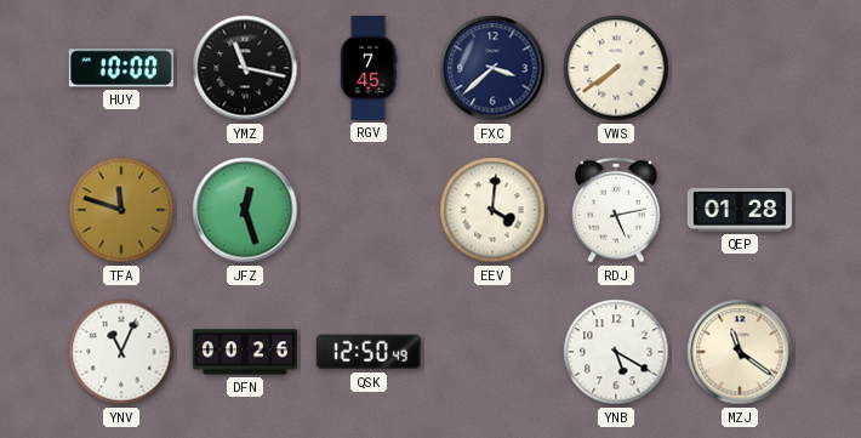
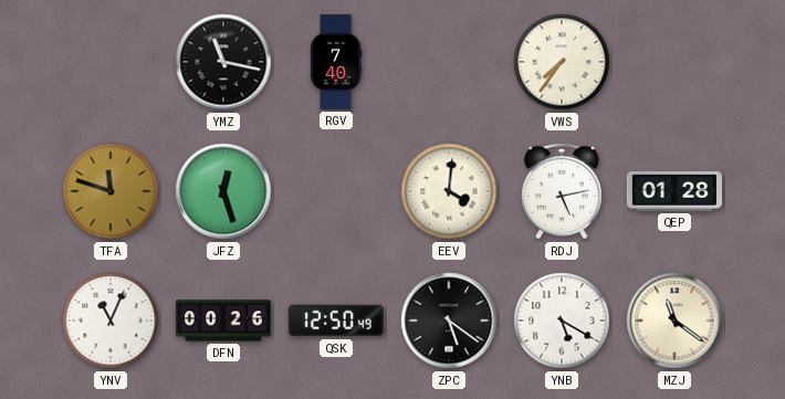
HUY: 10:00 -> none (121, 68)
RGV: 7:45 -> 7:40 (336, 62)
FXC: 3:38 -> none (492, 68)
VWS: 7:39 -> 7:36 (562, 62)
ZPC: none -> 5:21 (449, 321)
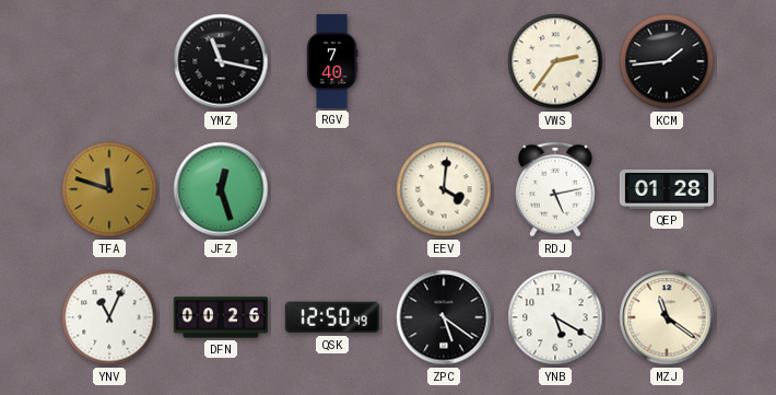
VWS: 7:36 -> 2:36 (555, 61)
KCM: none -> 1:44 (667, 61)
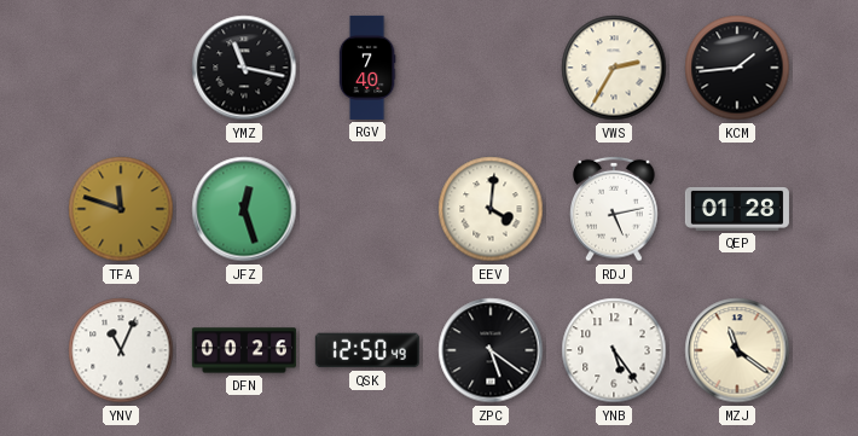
VWS: 2:36 -> 2:35 (614, 68)
YNB: 5:20 -> 5:24 (614, 350)
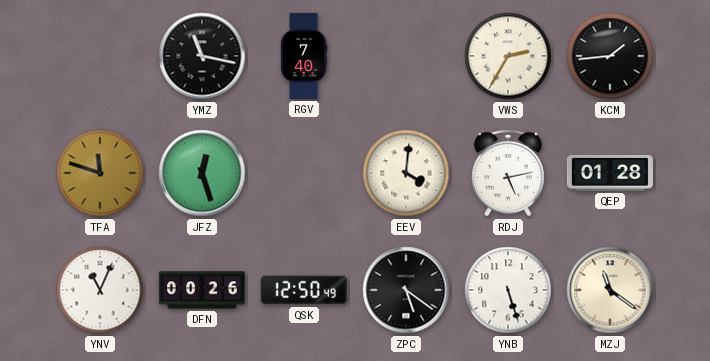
YNB: 5:24 -> 5:27 (508, 290)
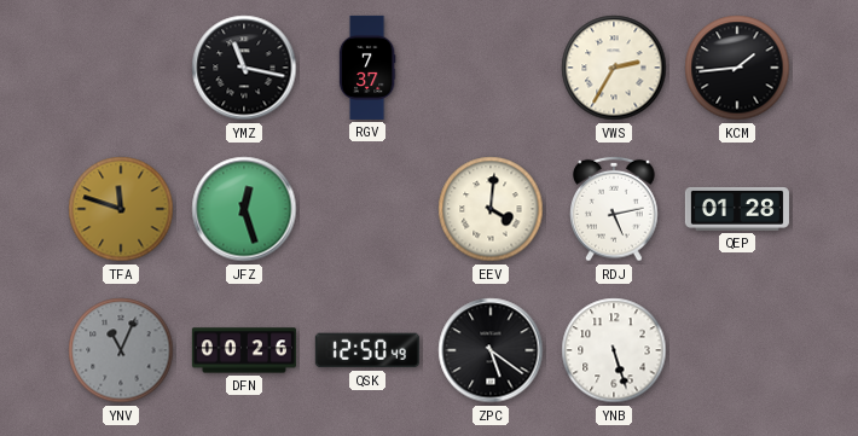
RGV: 7:40 -> 7:37 (367, 68)
YNV dial: white -> grey (121, 350)
MZJ: 11:21 -> none (610, 290)
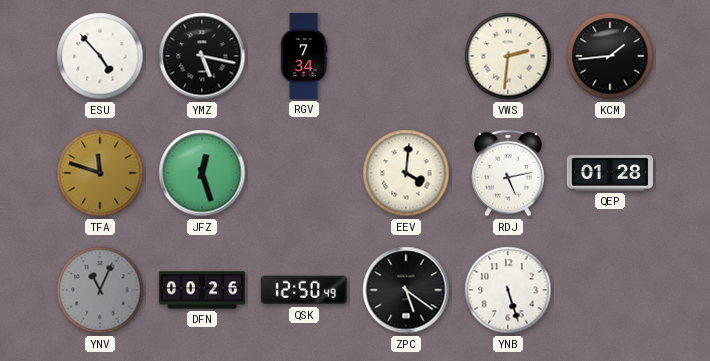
ESU: none -> 4:53 (100, 56)
YMZ: 11:17 -> 5:17 (202, 56)
RGV: 7:37 -> 7:34 (304, 56)
VWS: 2:35 -> 2:31 (508, 56)
